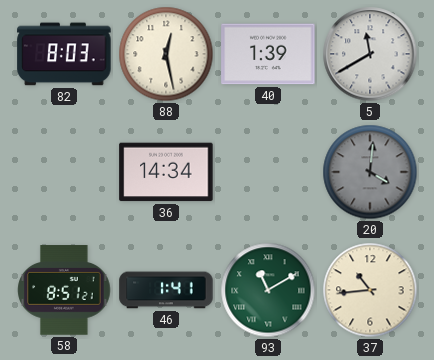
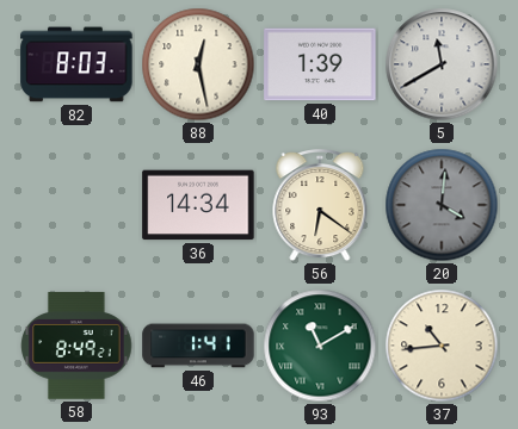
56: none -> 6:21 (320, 206)
58: 8:51 -> 8:49 (76, 346)
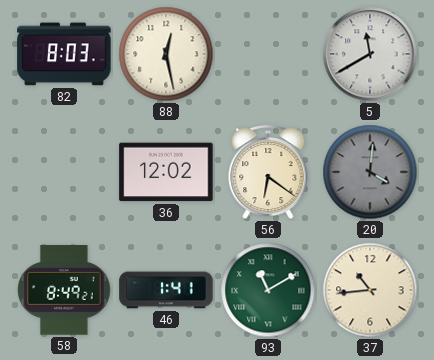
40: 1:39 -> none (320, 64)
36: 14:34 -> 12:02 (166, 172)
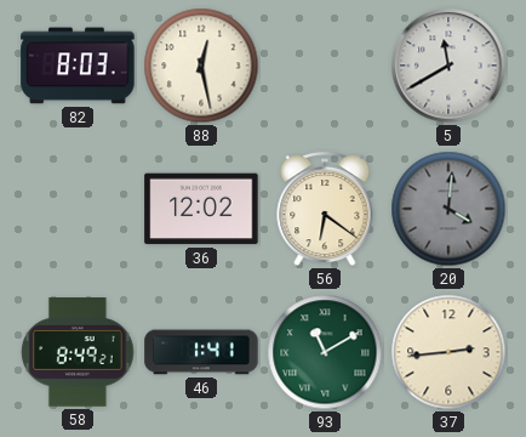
37: 10:44 -> 2:44 (448, 352)
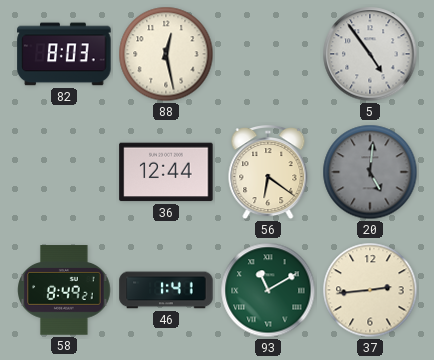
5: 11:40 -> 4:54 (370, 54)
36: 12:02 -> 12:44 (166, 172)
20: 4:01 -> 5:01 (370, 172)
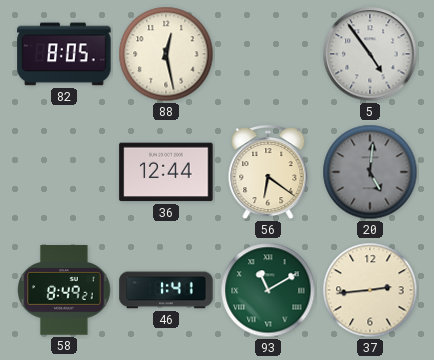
82: 8:03 -> 8:05 (64, 54)
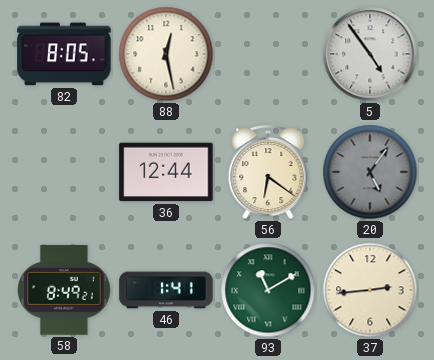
20: 5:01 -> 5:06 (370, 172)
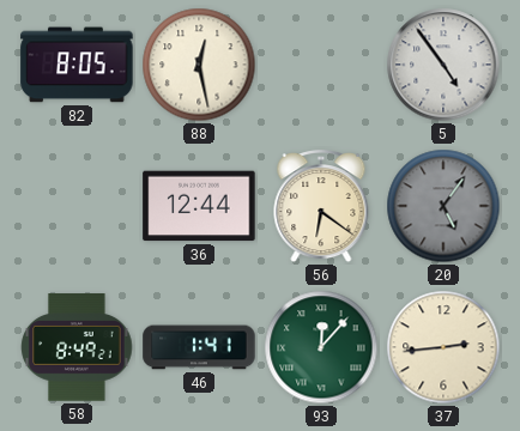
93: 11:10 -> 12:07 (321, 347)
